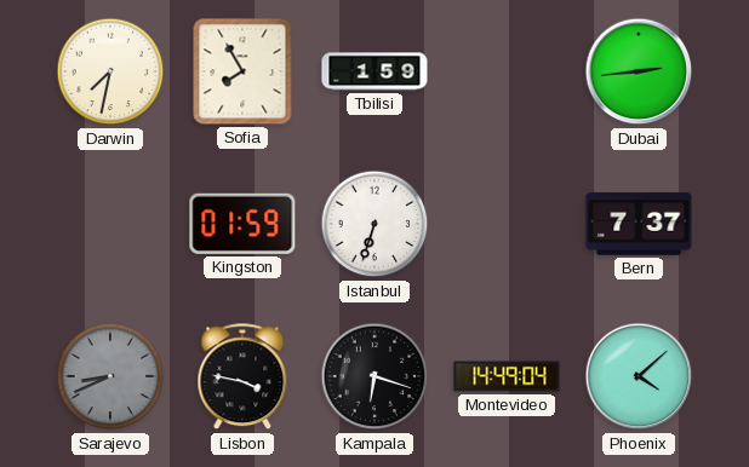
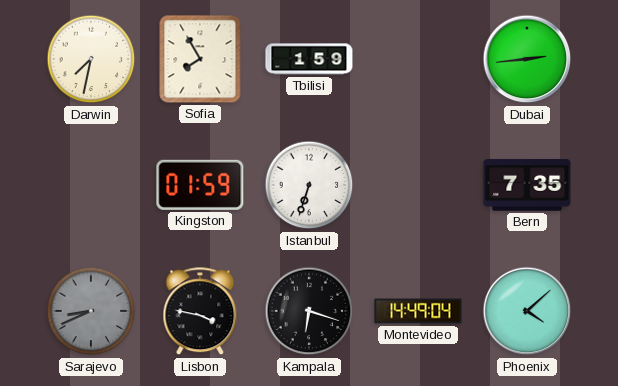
Bern: 7:37 -> 7:35 (527, 185)
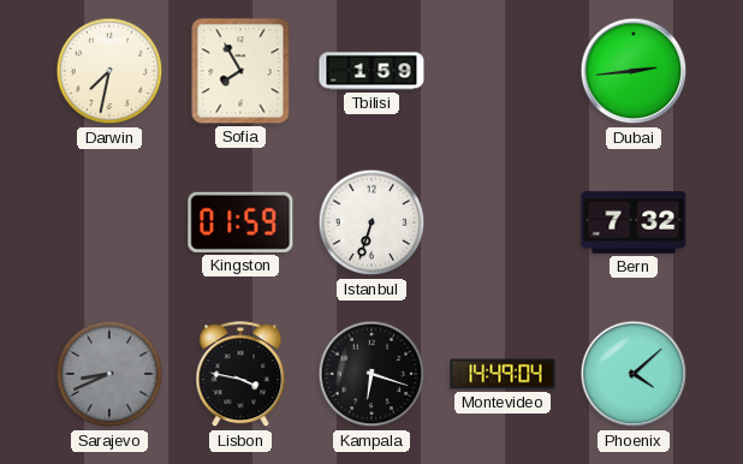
Bern: 7:35 -> 7:32 (634, 222)
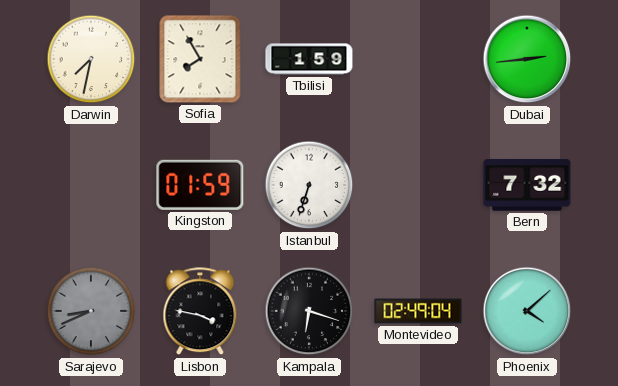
Montevideo: 14:49 -> 02:49 (418, 311)
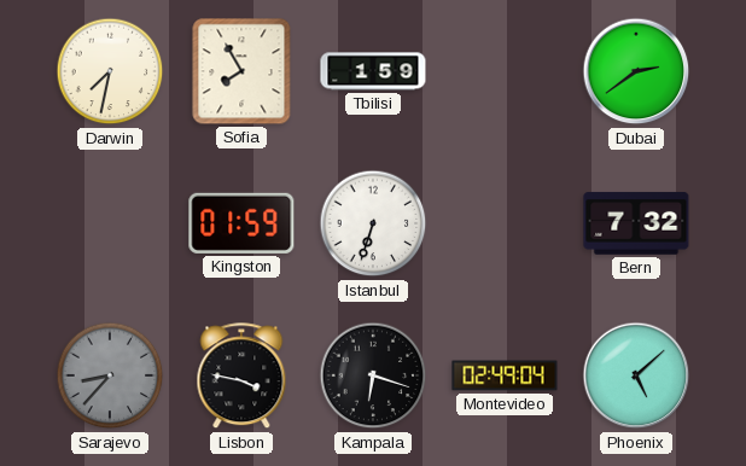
Dubai: 2:44 -> 2:39 (636, 71)
Sarajevo: 8:41 -> 8:37 (110, 375)
Phoenix: 4:08 -> 5:08 (636, 375)
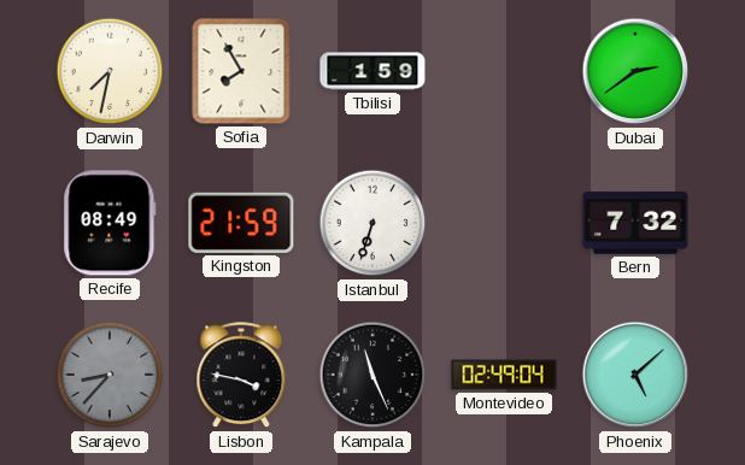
Recife: none -> 08:49 (110, 223)
Kingston: 01:59 -> 21:59 (241, 223)
Kampala: 6:18 -> 11:26 (372, 375)
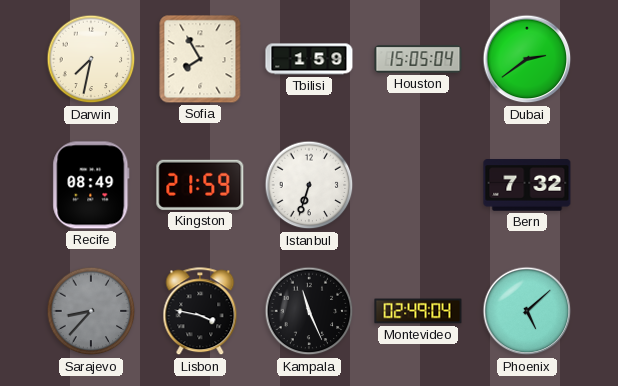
Houston: none -> 15:05 (418, 59)
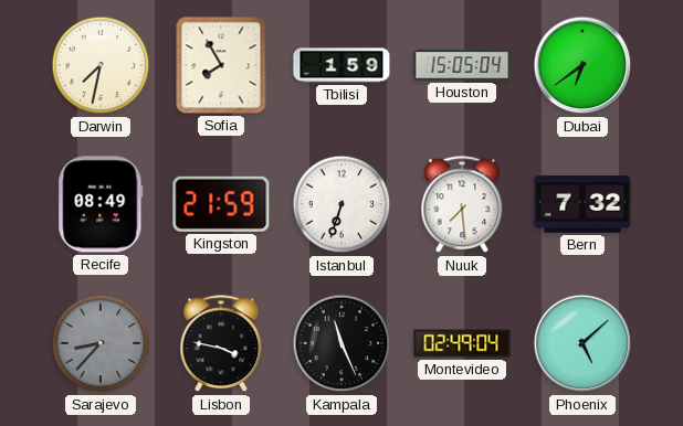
Dubai: 2:39 -> 6:39 (582, 65)
Nuuk: none -> 7:29 (462, 205)
